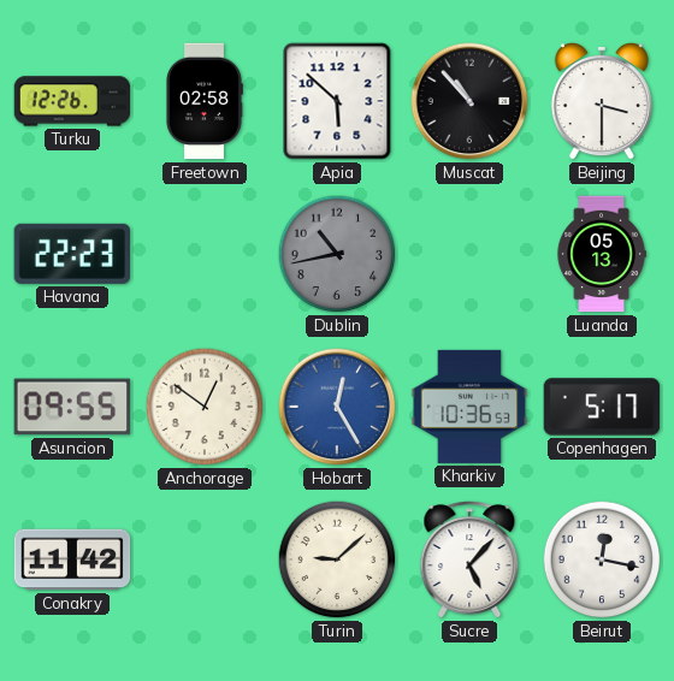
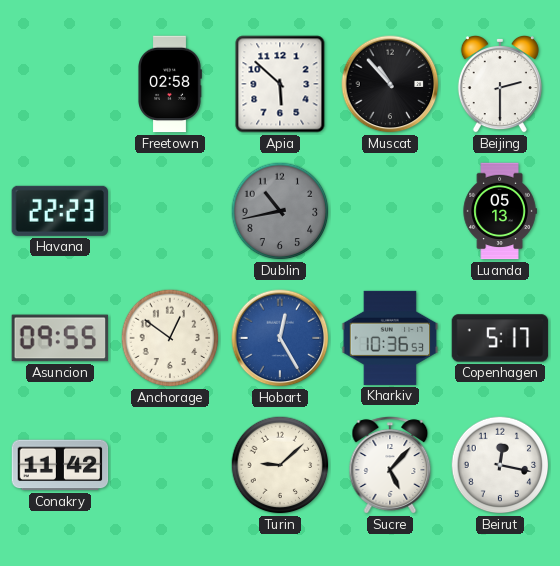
Turku: 12:26 -> none (72, 101)
Beijing: 3:30 -> 2:30 (500, 85)
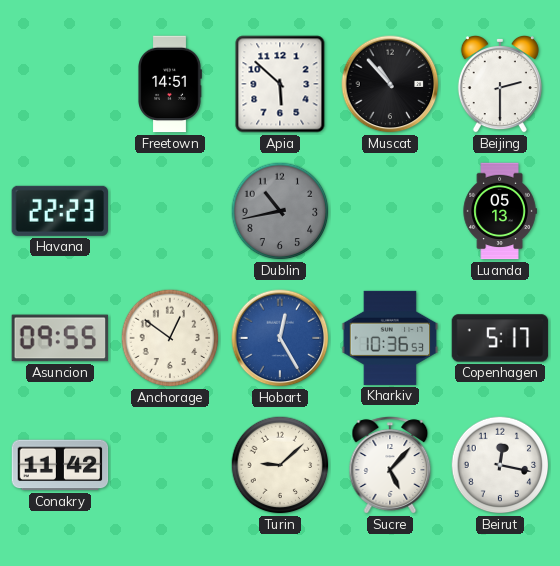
Freetown: 02:58 -> 14:51 (170, 84)
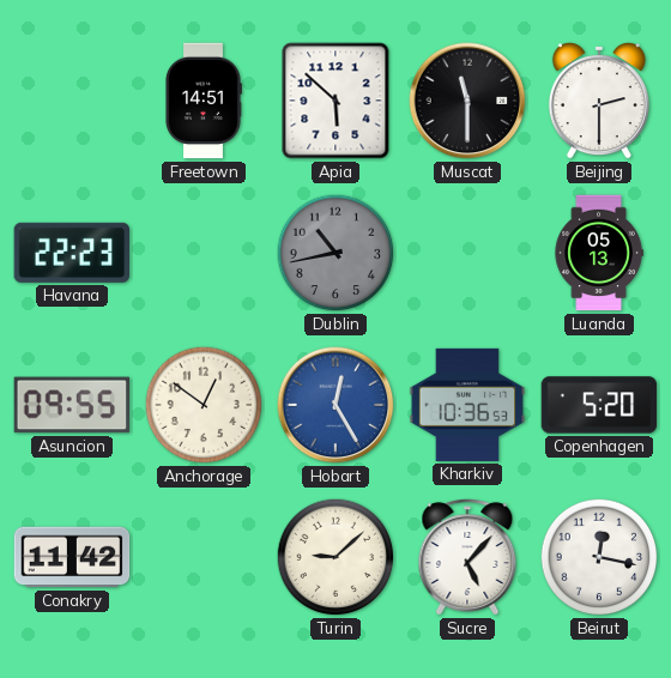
Muscat: 10:53 -> 11:30 (467, 101)
Copenhagen: 5:17 -> 5:20 (599, 405)
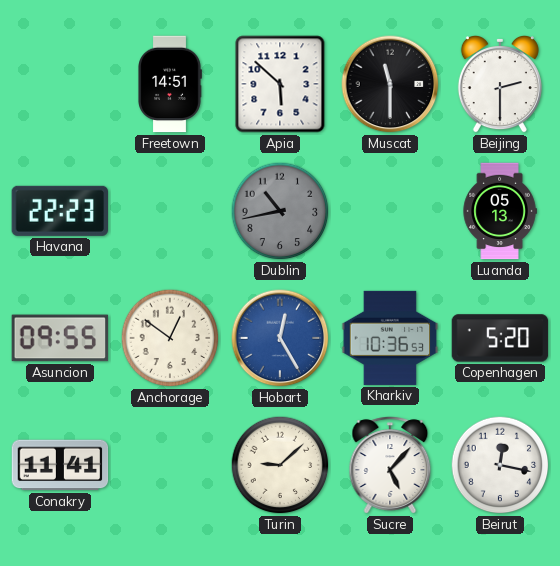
Conakry: 11:42 -> 11:41 (60, 465)
